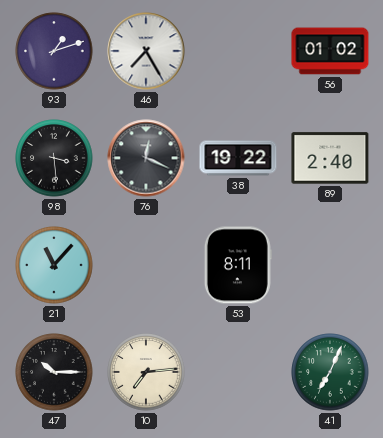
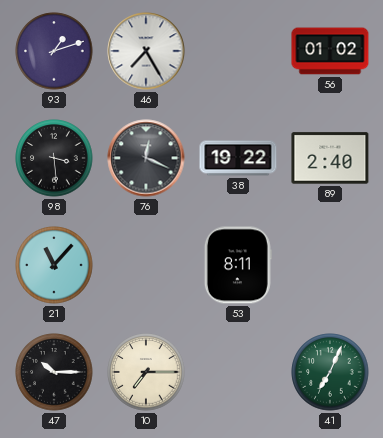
10: 7:14 -> 7:15 (146, 372)
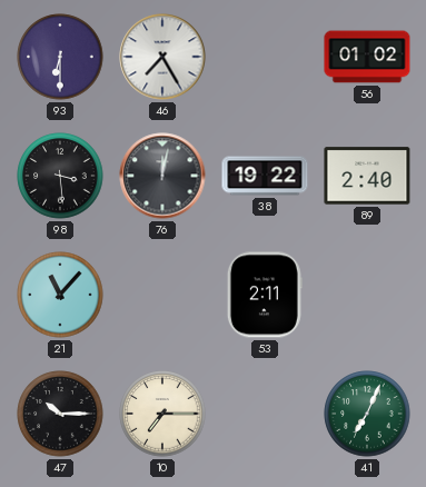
93: 1:12 -> 6:30 (60, 57)
76: 12:19 -> 12:02 (162, 176)
53: 8:11 -> 2:11 (265, 295)
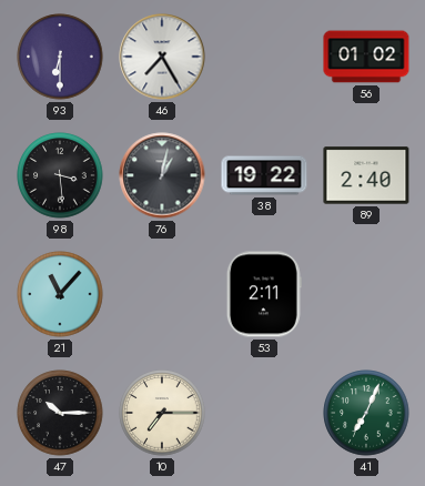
76: 12:02 -> 1:02 (162, 175)
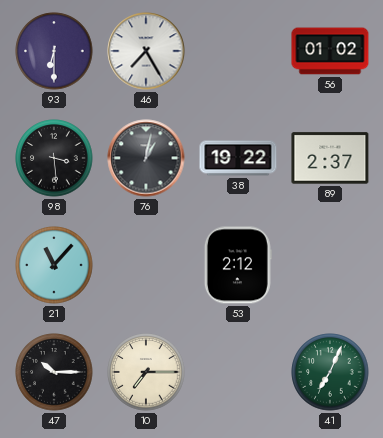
89: 2:40 -> 2:37 (330, 158)
53: 2:11 -> 2:12 (238, 265)
